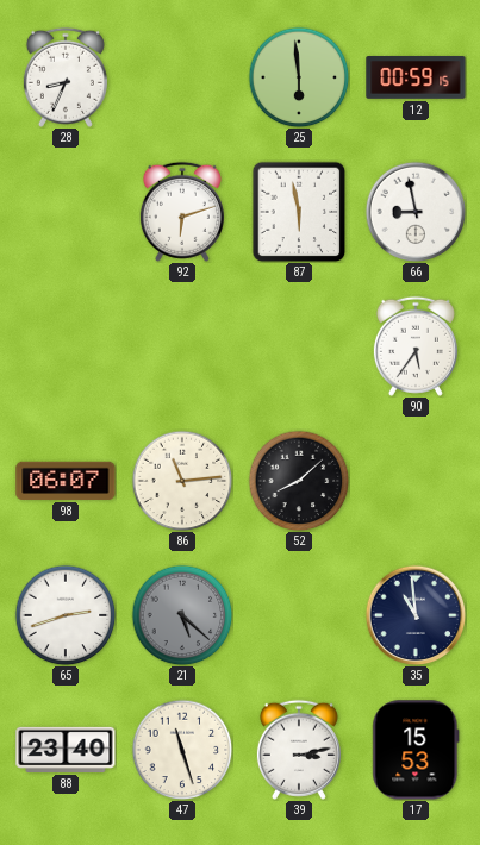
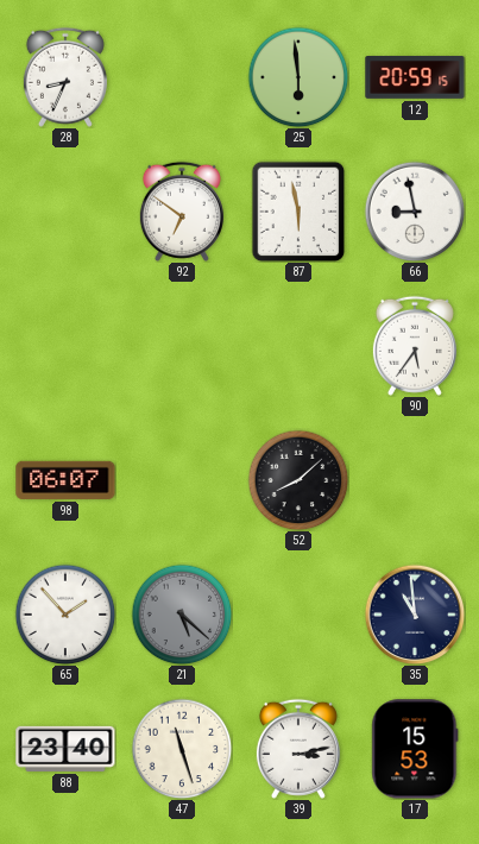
12: 00:59 -> 20:59 (415, 78)
92: 6:12 -> 6:51 (182, 212)
86: 11:14 -> none (182, 481)
65: 2:42 -> 1:53 (65, 615)
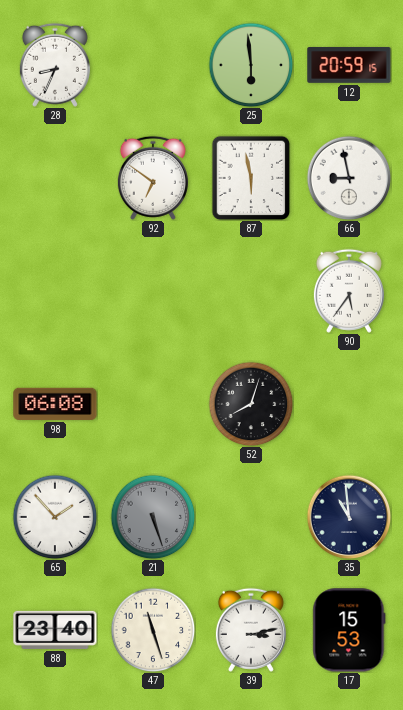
98: 06:07 -> 06:08 (55, 404)
52: 8:08 -> 8:03 (251, 404)
21: 5:22 -> 5:27 (153, 517)
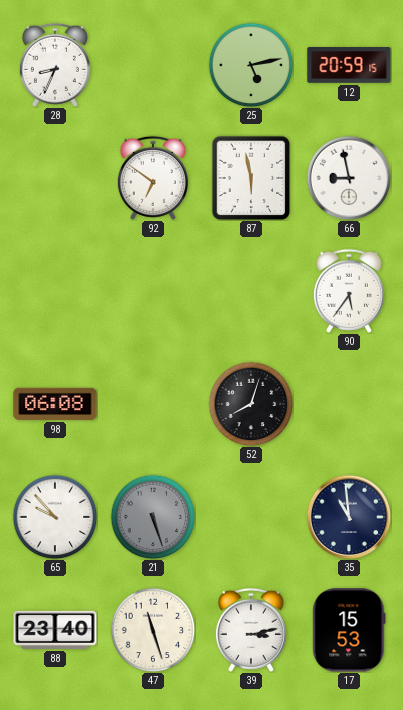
25: 5:59 -> 5:13 (251, 65)
65: 1:53 -> 9:53 (55, 517)
